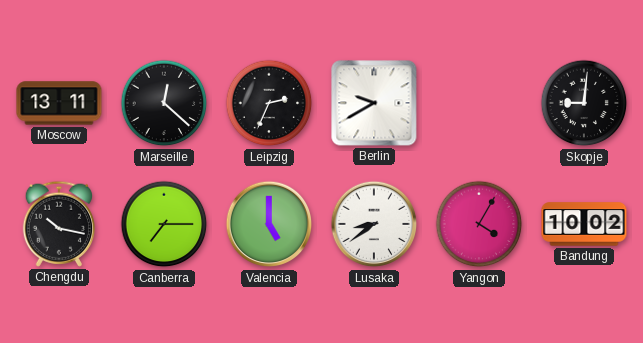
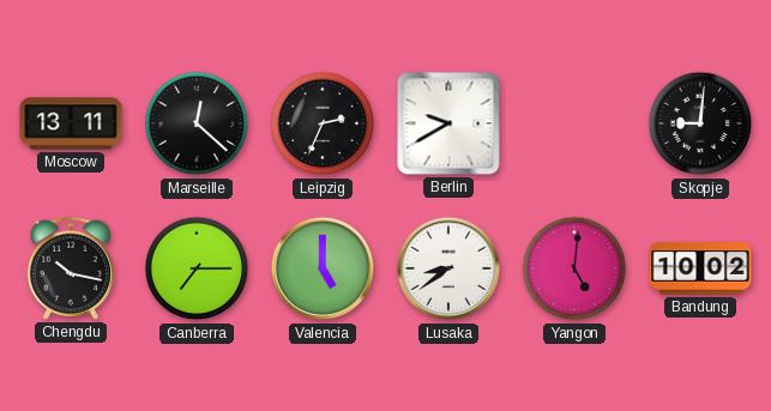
Yangon: 4:05 -> 5:01 (574, 268)
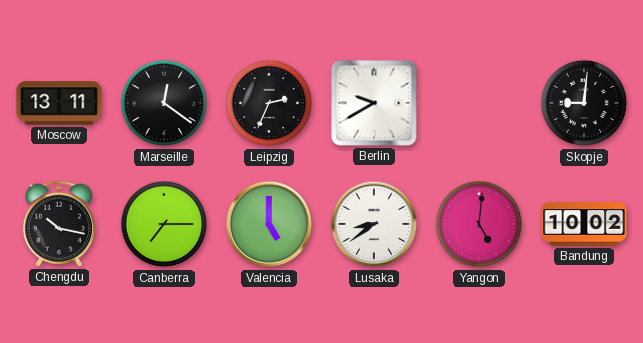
Marseille: 12:22 -> 12:21 (164, 103)
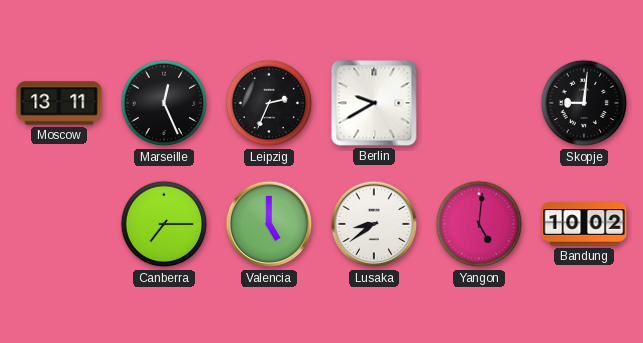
Marseille: 12:21 -> 12:26 (164, 103)
Chengdu: 10:17 -> none (58, 224)
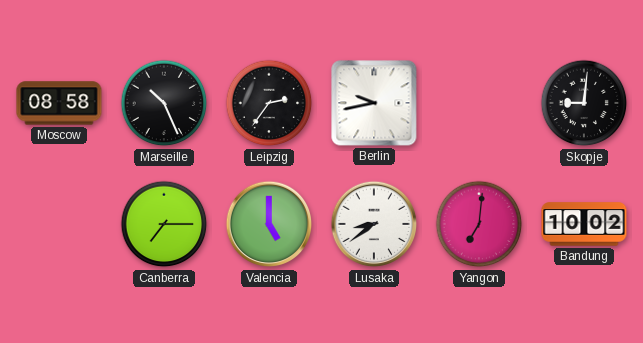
Moscow: 13:11 -> 08:58 (59, 103)
Marseille: 12:26 -> 10:26 (164, 103)
Leipzig: 2:34 -> 2:36 (269, 103)
Berlin: 9:40 -> 9:43 (374, 103)
Yangon: 5:01 -> 7:01 (479, 224)
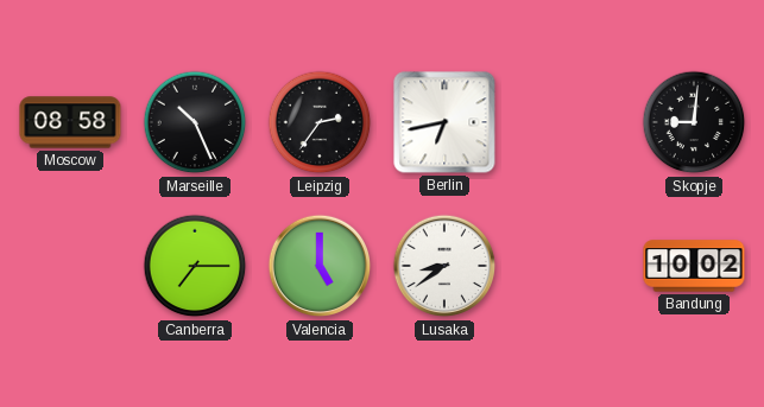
Berlin: 9:43 -> 6:43 (444, 122)
Yangon: 7:01 -> none (479, 224)
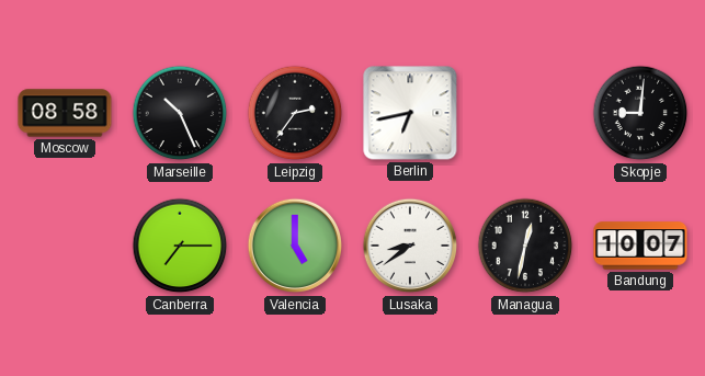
Managua: none -> 12:32 (525, 246)
Bandung: 10:02 -> 10:07 (640, 246)
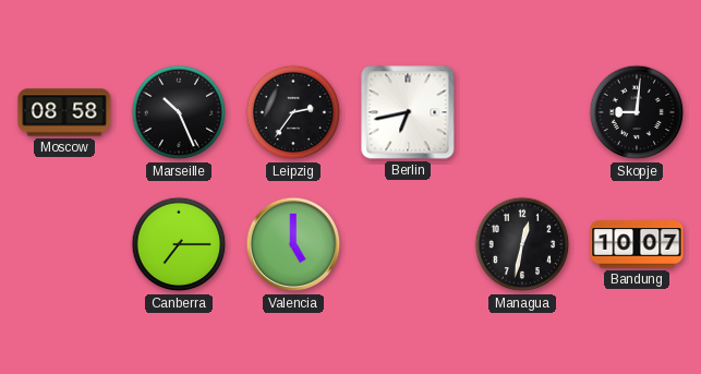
Lusaka: 8:39 -> none (410, 246)
